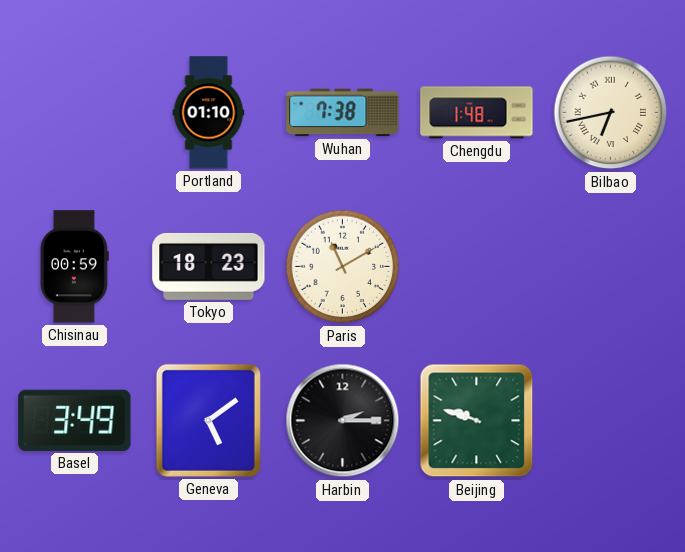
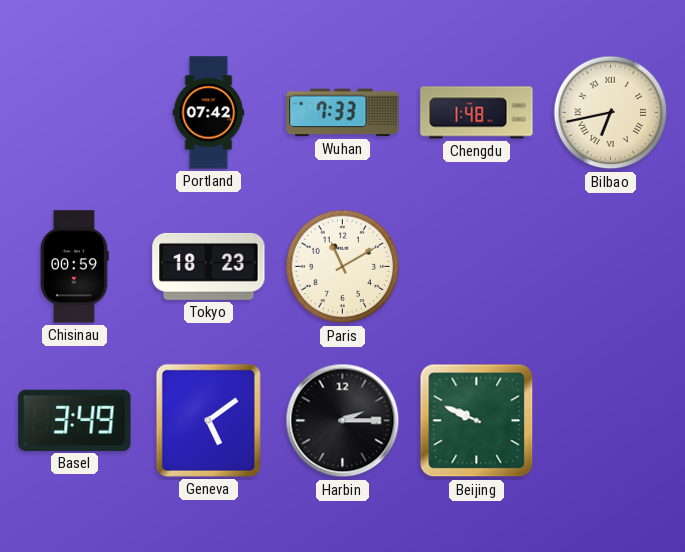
Portland: 01:10 -> 07:42 (209, 113)
Wuhan: 7:38 -> 7:33 (343, 113)
Beijing: 9:48 -> 9:49 (477, 421)
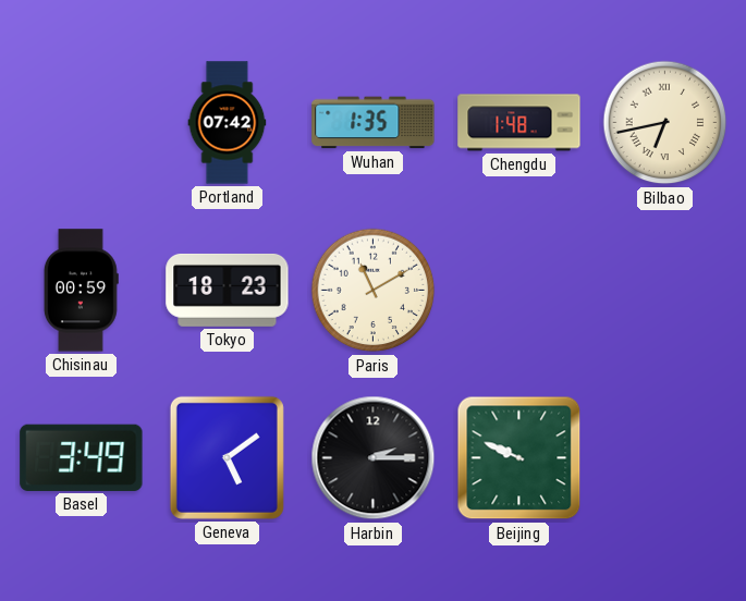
Wuhan: 7:33 -> 1:35 (374, 123)
